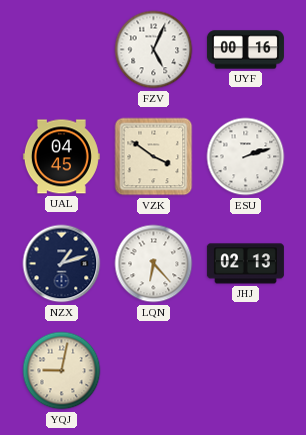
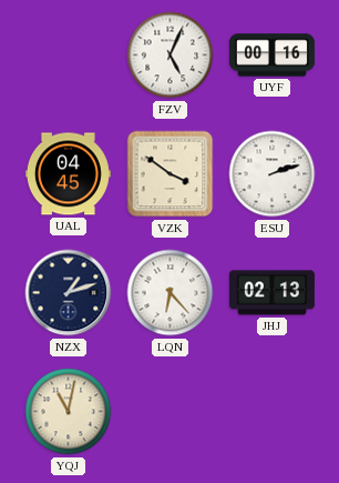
YQJ: 9:02 -> 11:02 (69, 412)
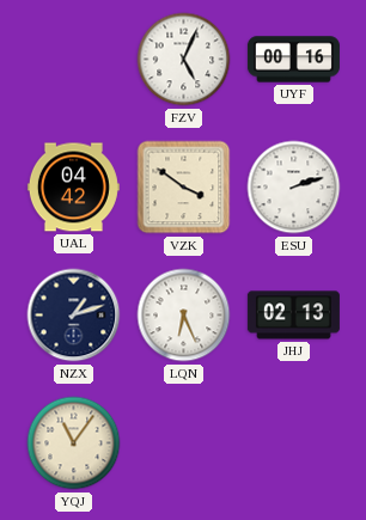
UAL: 04:45 -> 04:42 (73, 188)
LQN: 6:23 -> 6:26 (184, 316)
YQJ: 11:02 -> 11:06 (74, 443)
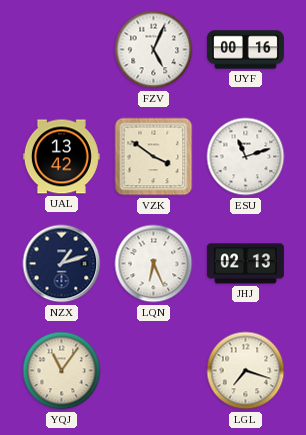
UAL: 04:42 -> 13:42 (61, 157)
ESU: 2:12 -> 11:12 (246, 157)
LGL: none -> 7:18 (246, 371)
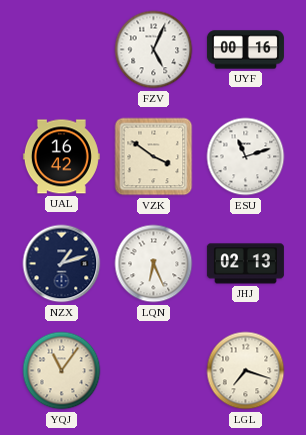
UAL: 13:42 -> 16:42 (61, 157)
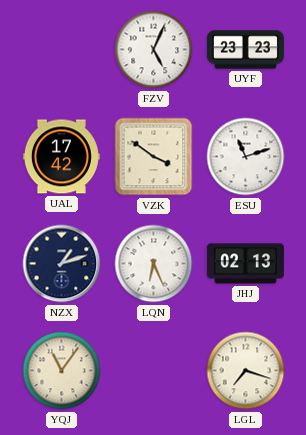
UYF: 00:16 -> 23:23 (245, 50)
UAL: 16:42 -> 17:42 (61, 157)
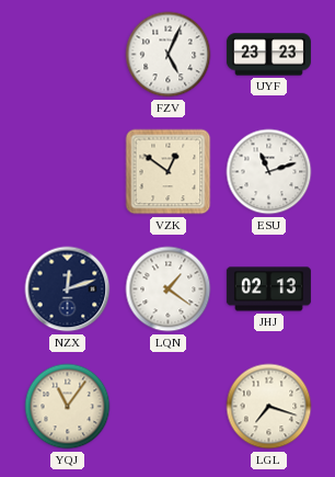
UAL: 17:42 -> none (61, 157)
VZK: 3:51 -> 12:51 (169, 172)
NZX: 1:12 -> 12:12 (68, 289)
LQN: 6:26 -> 1:21 (169, 289)
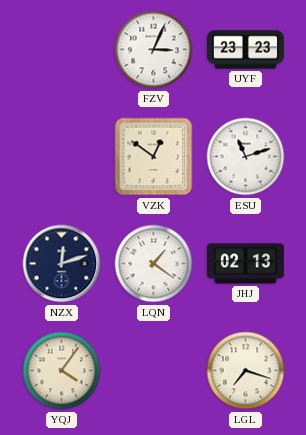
FZV: 5:04 -> 3:04 (154, 50)
YQJ: 11:06 -> 4:06 (62, 371)
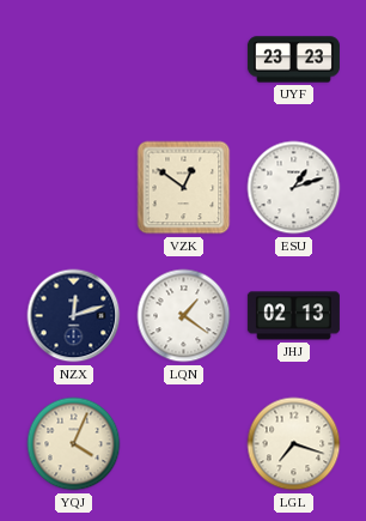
FZV: 3:04 -> none (154, 50)
ESU: 11:12 -> 1:12 (294, 188)
YQJ: 4:06 -> 4:04 (74, 444)
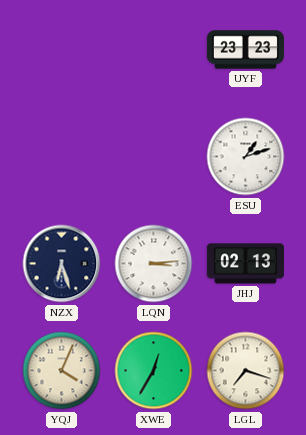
VZK: 12:51 -> none (184, 188)
NZX: 12:12 -> 6:27 (62, 264)
LQN: 1:21 -> 3:14 (154, 264)
XWE: none -> 12:35 (154, 371)
